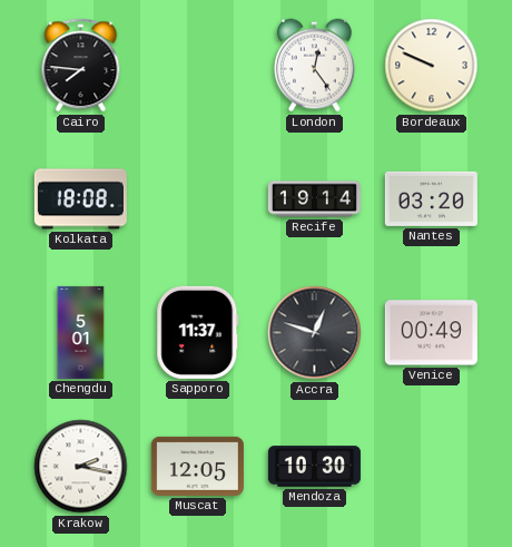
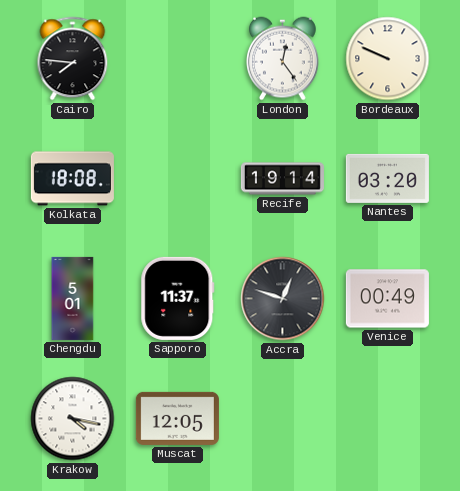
Krakow: 2:17 -> 4:17 (73, 419)
Mendoza: 10:30 -> none (314, 467)
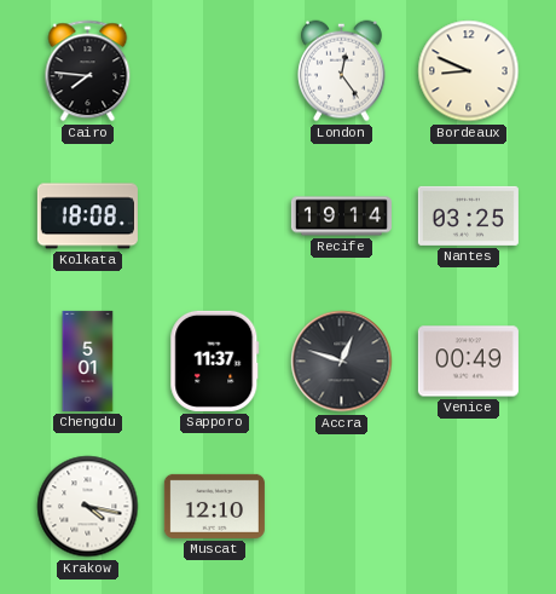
Bordeaux: 9:49 -> 8:49 (469, 71)
Nantes: 03:20 -> 03:25 (468, 215)
Muscat: 12:05 -> 12:10 (214, 506)
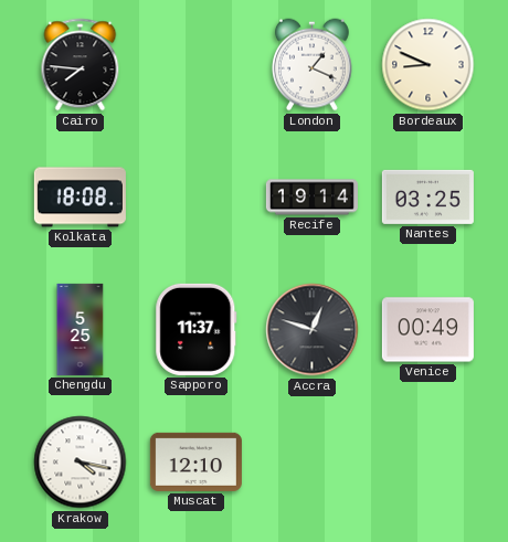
London: 12:24 -> 1:19 (313, 65)
Chengdu: 5:01 -> 5:25 (81, 329)
